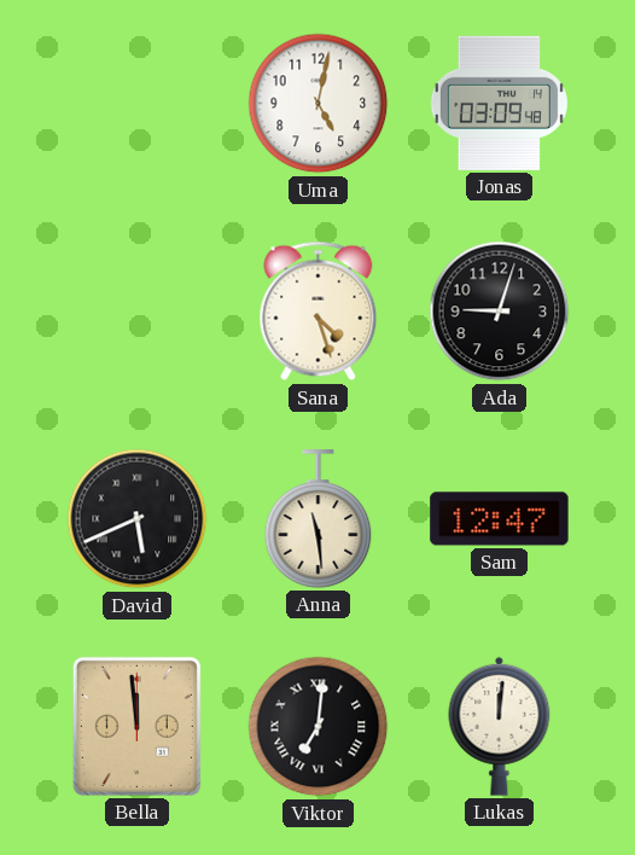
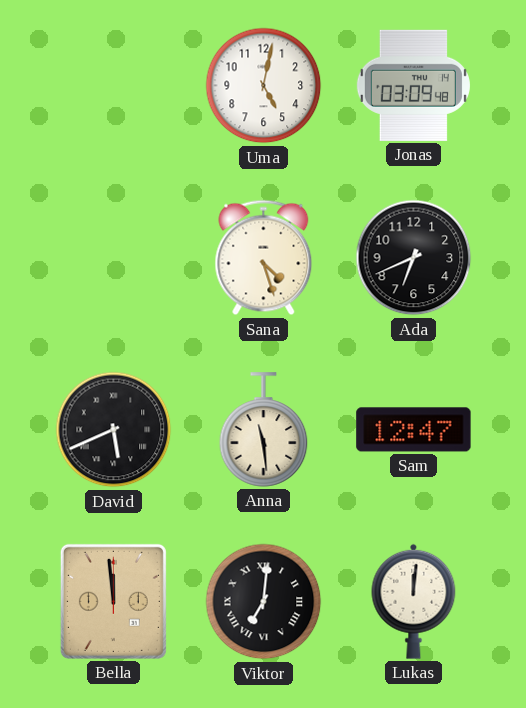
Ada: 9:03 -> 6:41 (414, 258)
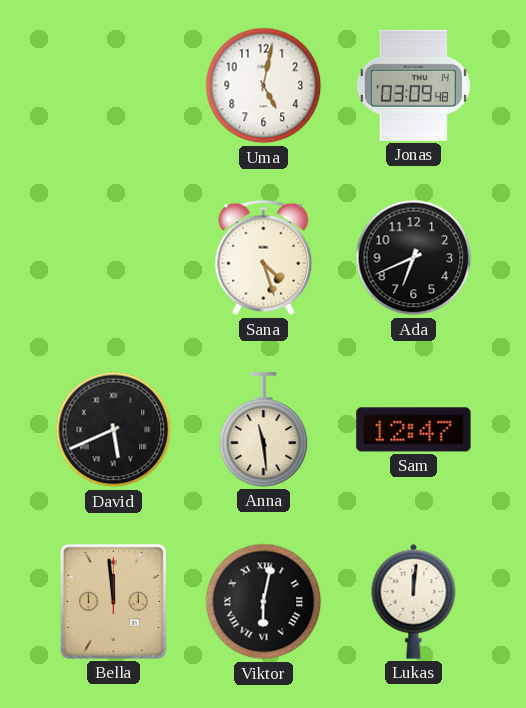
Viktor: 7:01 -> 6:02 (264, 602)
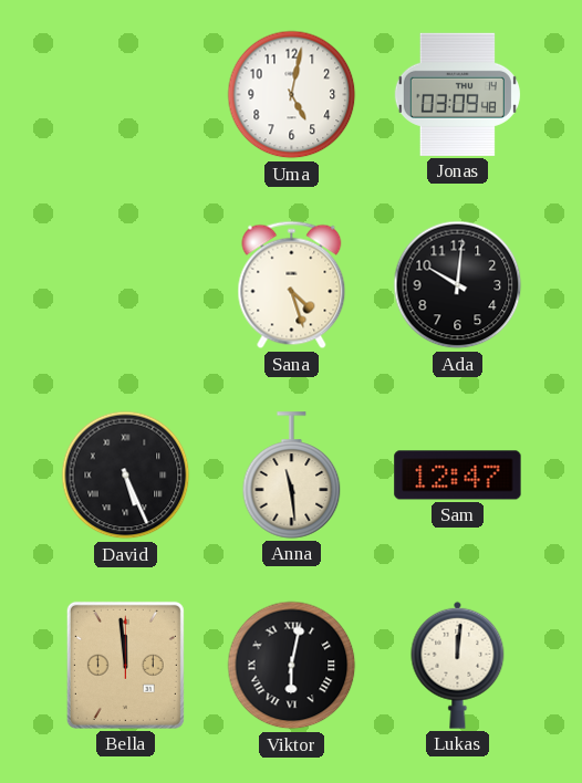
Ada: 6:41 -> 10:01 (458, 285)
David: 5:41 -> 5:26 (126, 476)
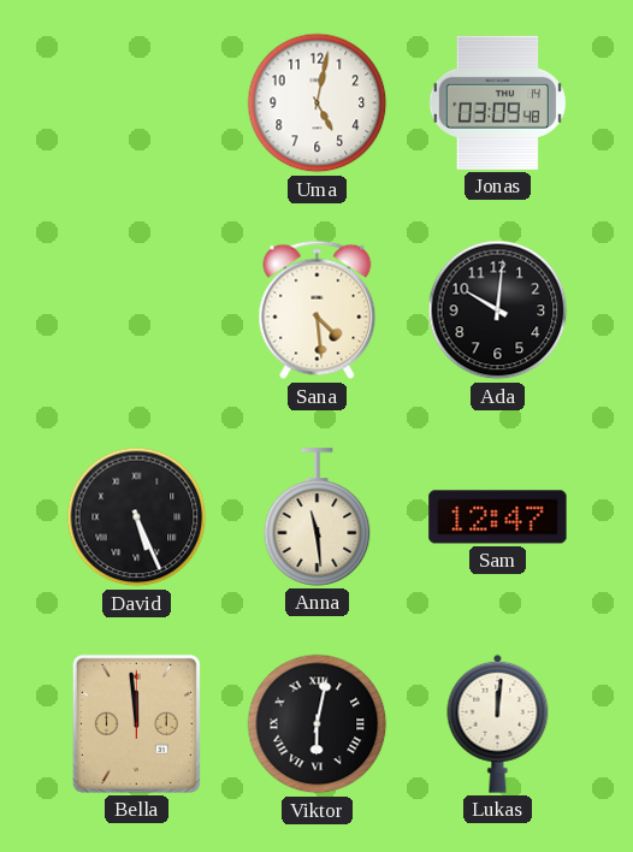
Sana: 4:27 -> 4:29 (318, 310)
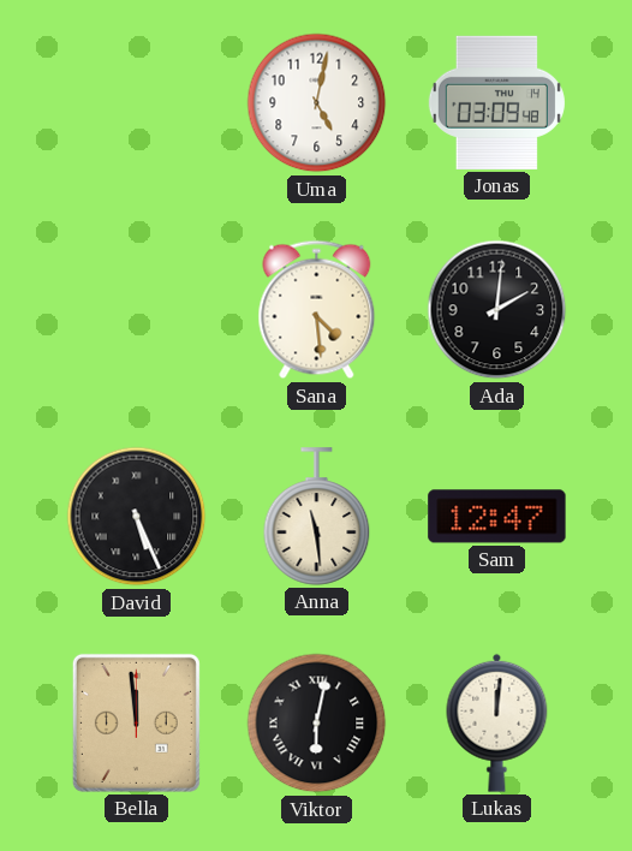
Ada: 10:01 -> 2:01 (497, 310)
